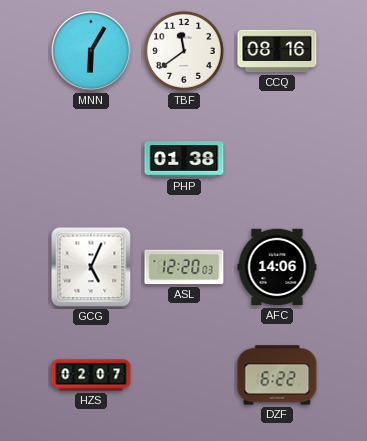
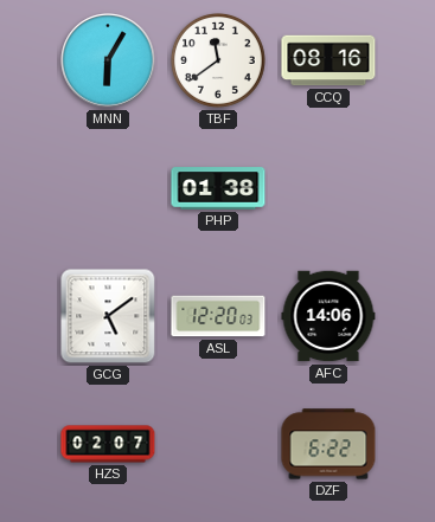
GCG: 5:04 -> 5:09 (108, 316)
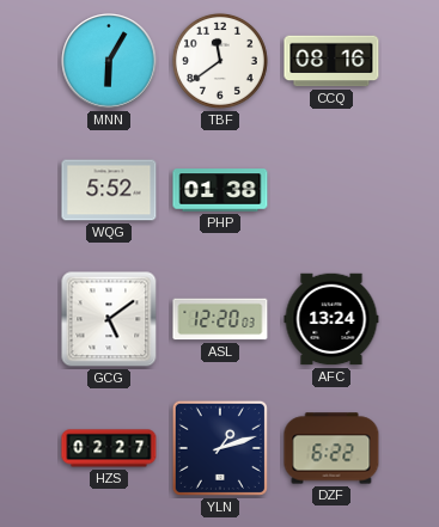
WQG: none -> 5:52 (109, 190)
AFC: 14:06 -> 13:24 (331, 319)
HZS: 02:07 -> 02:27 (109, 448)
YLN: none -> 1:12 (220, 448)
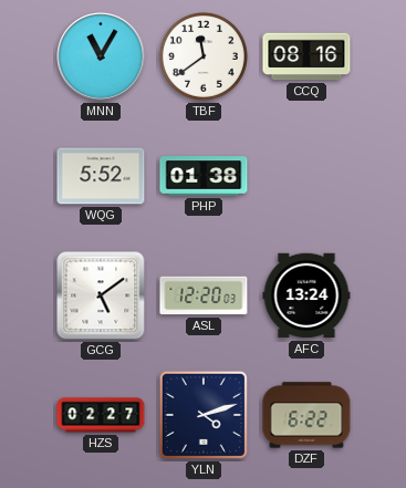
MNN: 6:05 -> 11:05 (101, 56)
YLN: 1:12 -> 4:12 (204, 415)
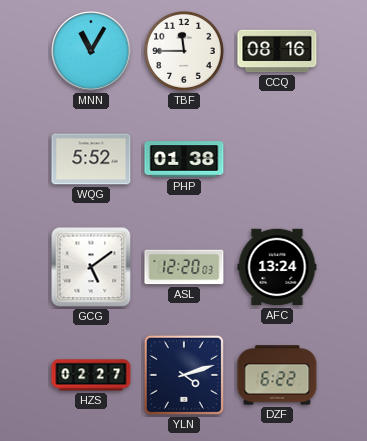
TBF: 11:39 -> 11:45 (184, 51)
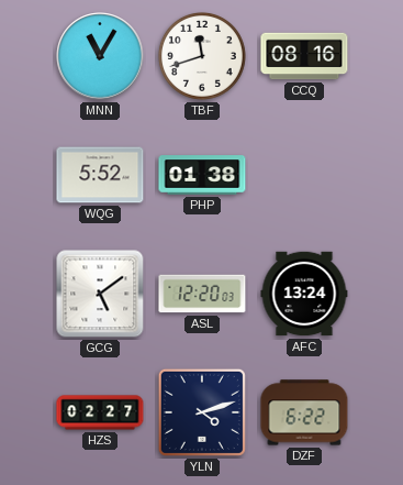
TBF: 11:45 -> 11:42 (202, 56)
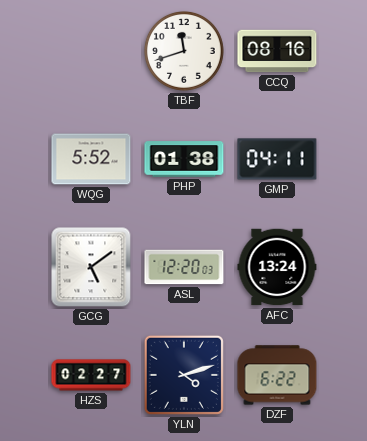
MNN: 11:05 -> none (100, 56)
GMP: none -> 04:11 (277, 159)
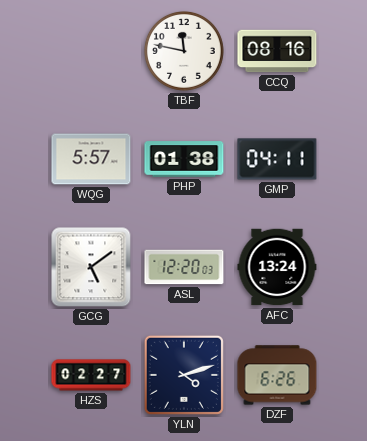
TBF: 11:42 -> 11:47 (184, 51)
WQG: 5:52 -> 5:57 (91, 159)
DZF: 6:22 -> 6:26 (277, 375)
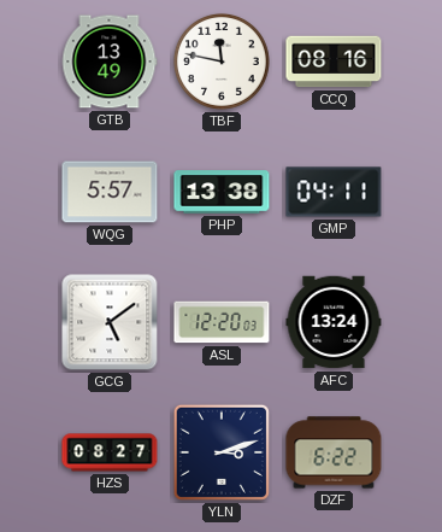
GTB: none -> 13:49 (110, 62)
PHP: 01:38 -> 13:38 (222, 192)
HZS: 02:27 -> 08:27 (110, 452)
YLN: 4:12 -> 3:12 (222, 452)
DZF: 6:26 -> 6:22 (334, 452)
